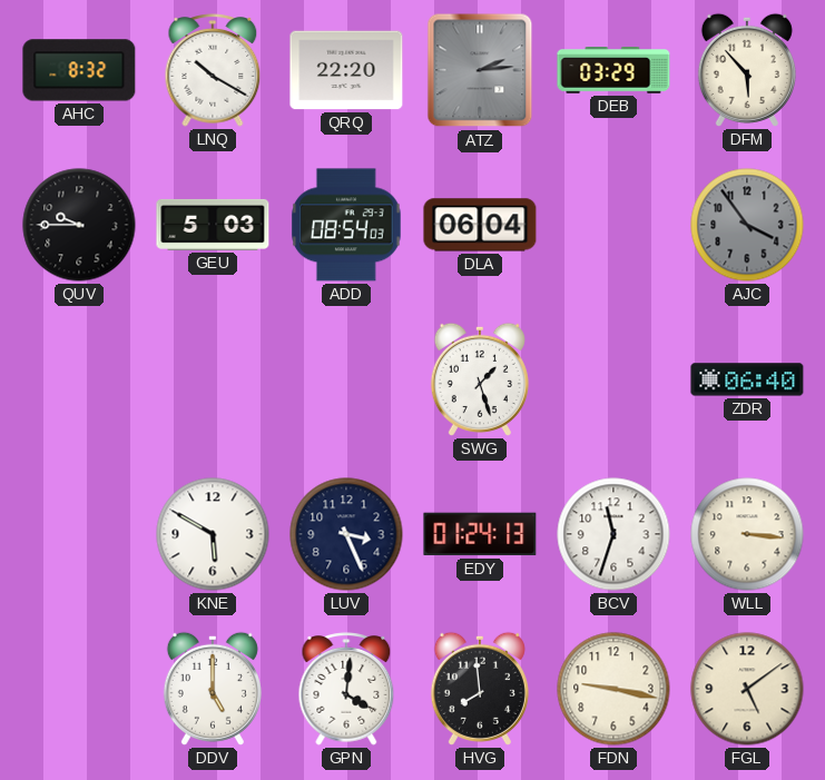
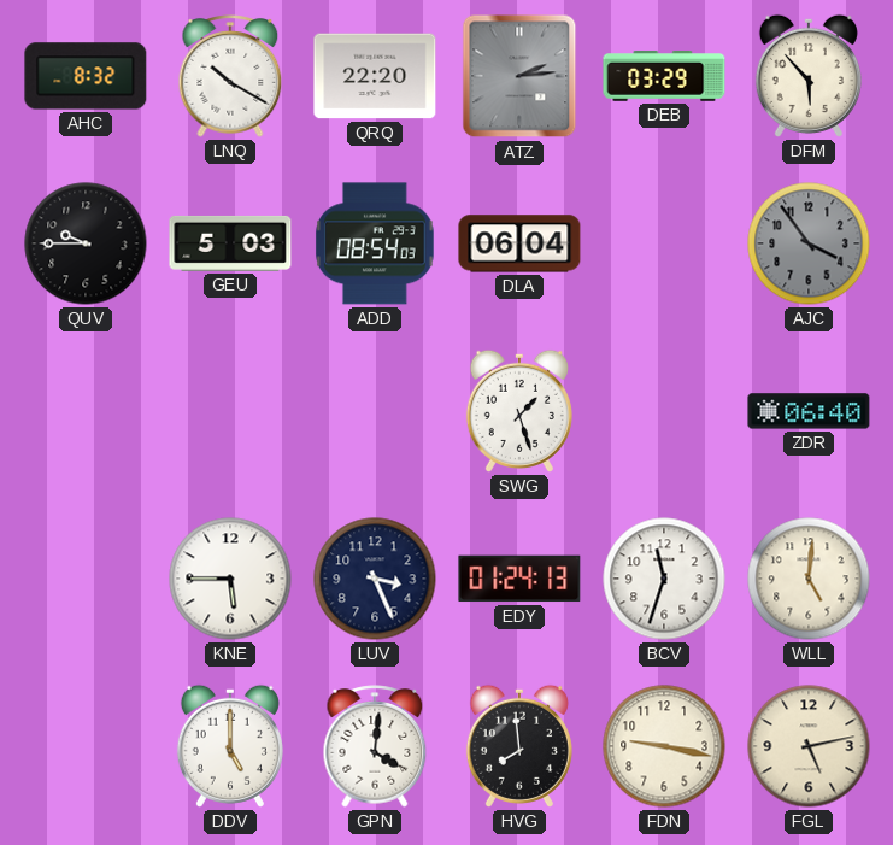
KNE: 5:50 -> 5:45 (230, 579)
WLL: 3:16 -> 5:01 (809, 579)
FGL: 5:09 -> 5:13 (809, 746)
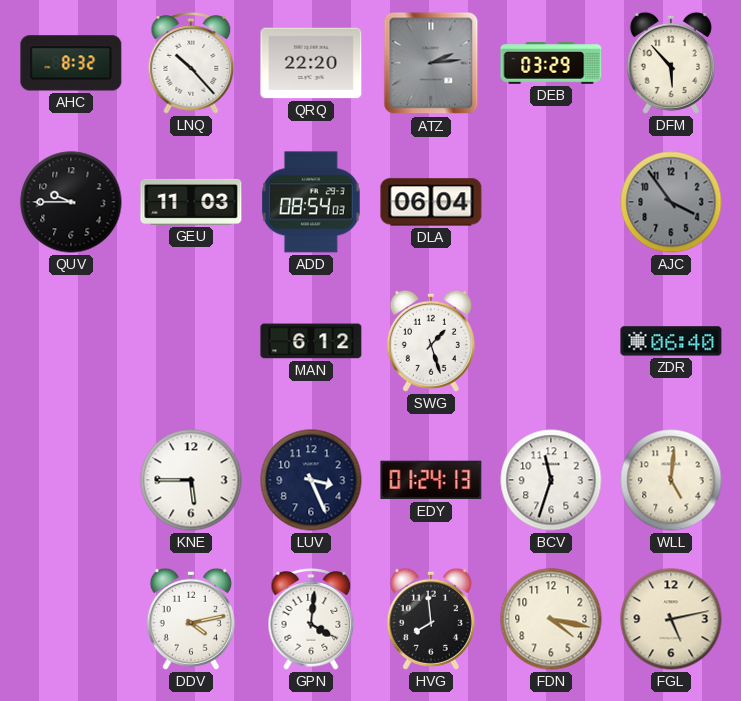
LNQ: 10:20 -> 10:23 (191, 63)
GEU: 5:03 -> 11:03 (191, 202)
MAN: none -> 6:12 (311, 341)
DDV: 5:00 -> 4:13 (191, 619)
FDN: 9:17 -> 4:17 (551, 619)
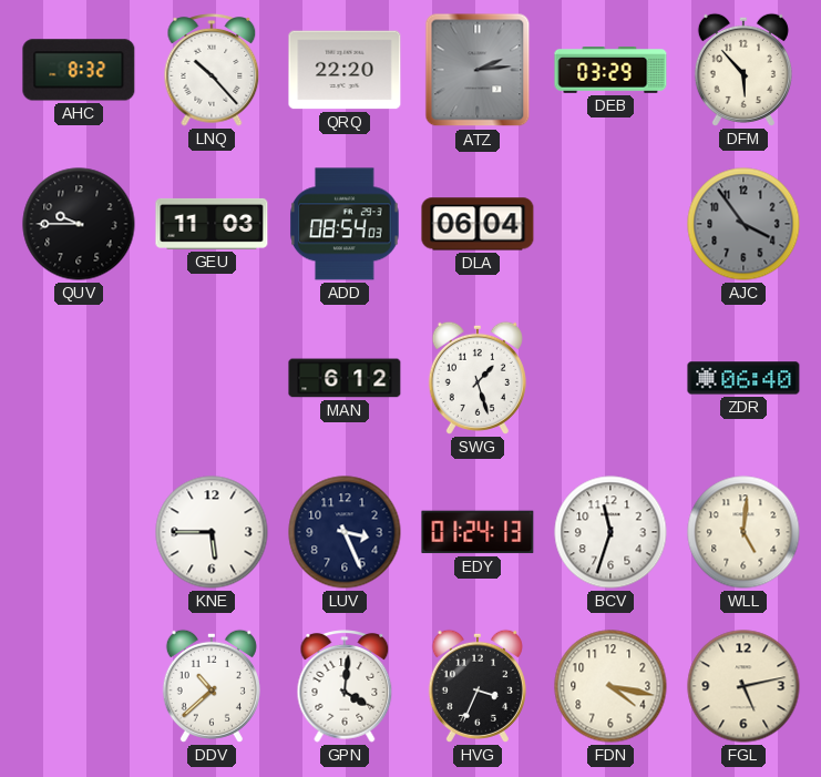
DDV: 4:13 -> 10:38 (212, 686)
HVG: 7:59 -> 3:34 (478, 686)
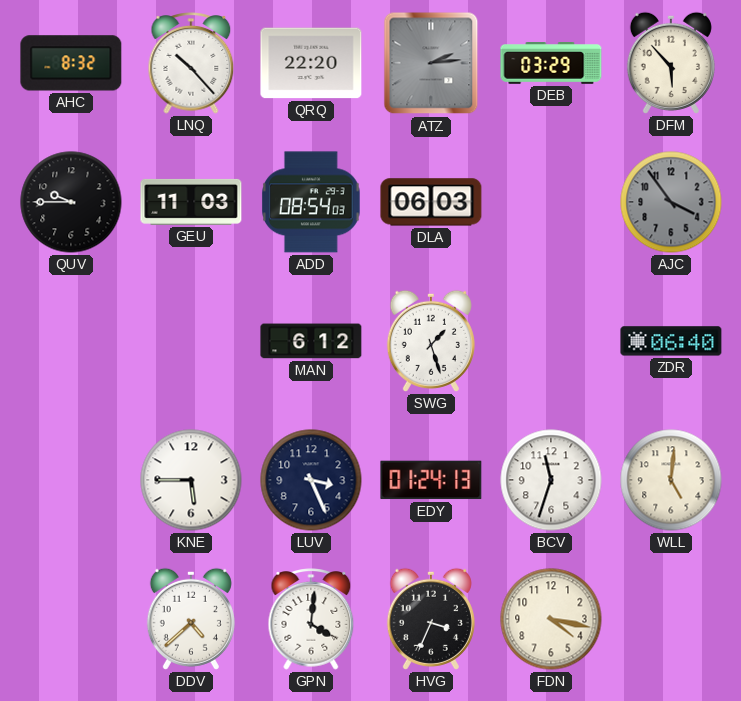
DLA: 06:04 -> 06:03 (431, 202)
DDV: 10:38 -> 4:38 (191, 619)
FGL: 5:13 -> none (743, 686)
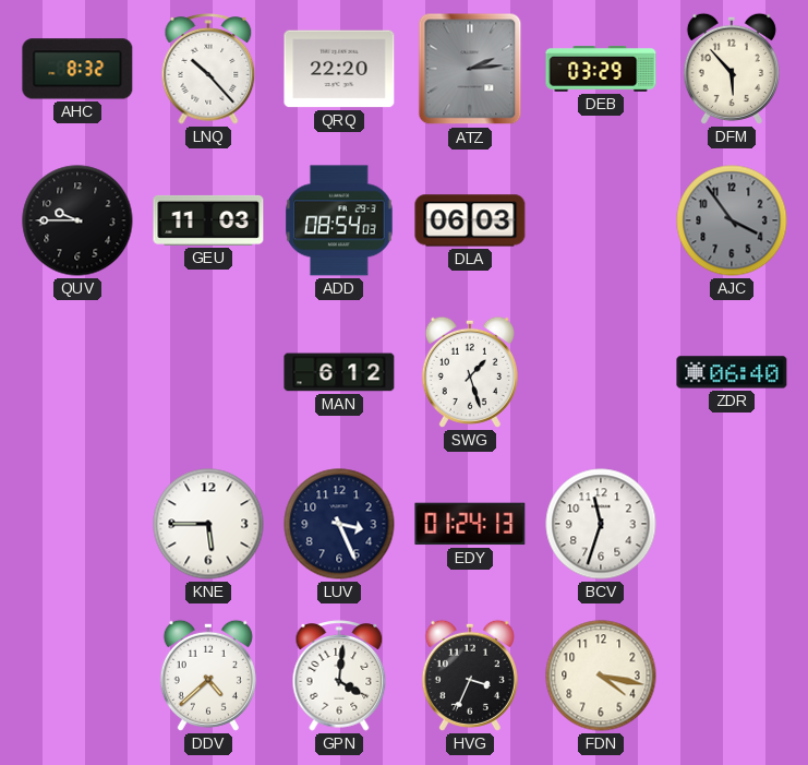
WLL: 5:01 -> none (671, 480)
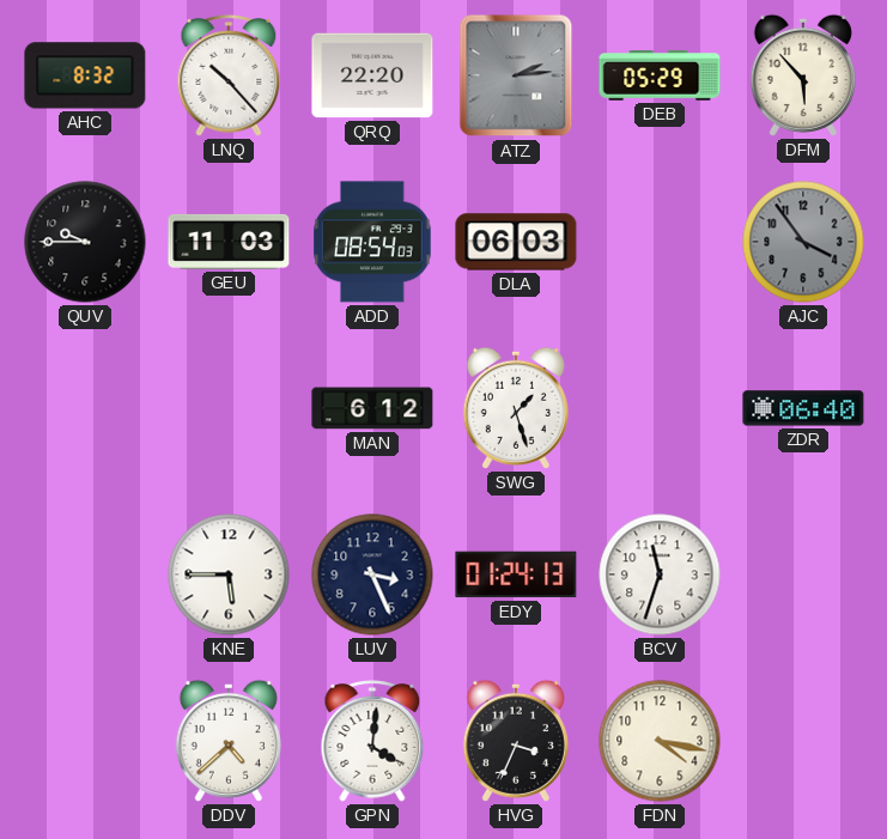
DEB: 03:29 -> 05:29 (660, 75)
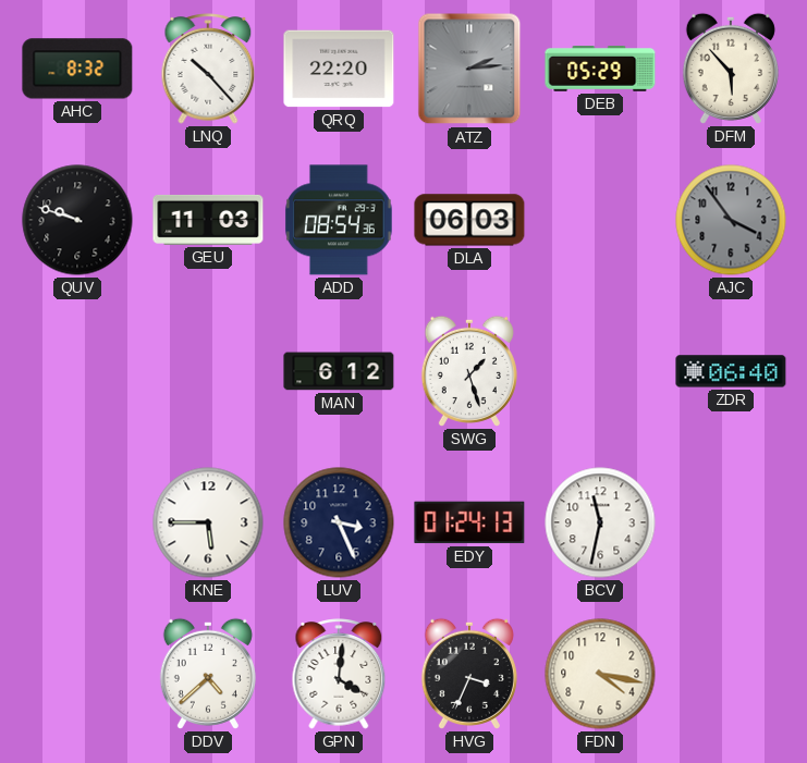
QUV: 9:45 -> 9:48 (77, 220)
ADD: 08:54:03 -> 08:54:36 (340, 220)
BCV: 11:33 -> 11:32 (600, 522)
